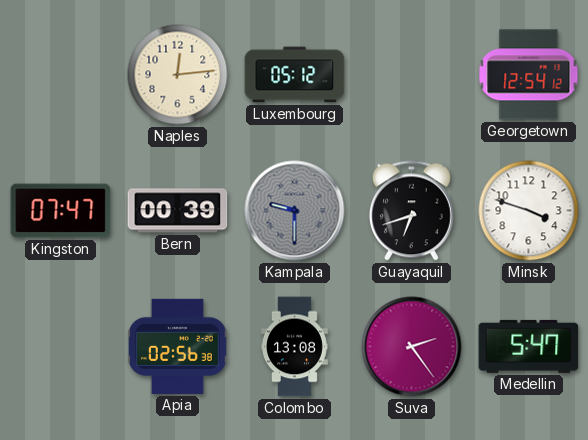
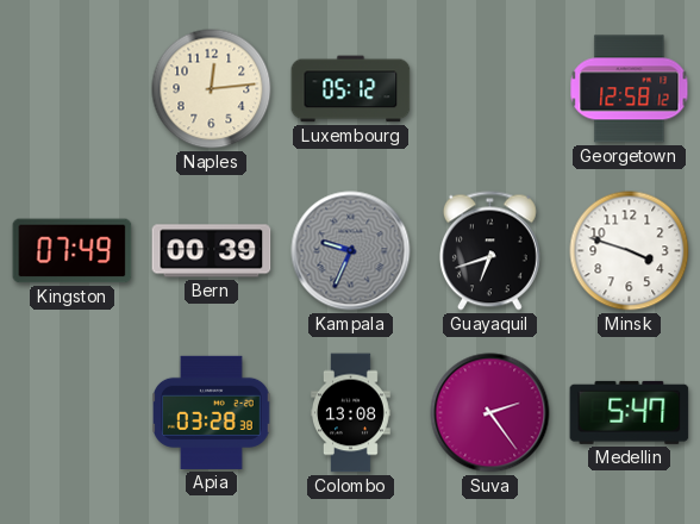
Georgetown: 12:54 -> 12:58 (630, 89)
Kingston: 07:47 -> 07:49 (73, 251)
Kampala: 9:30 -> 9:34 (351, 251)
Apia: 02:56 -> 03:28 (212, 412)
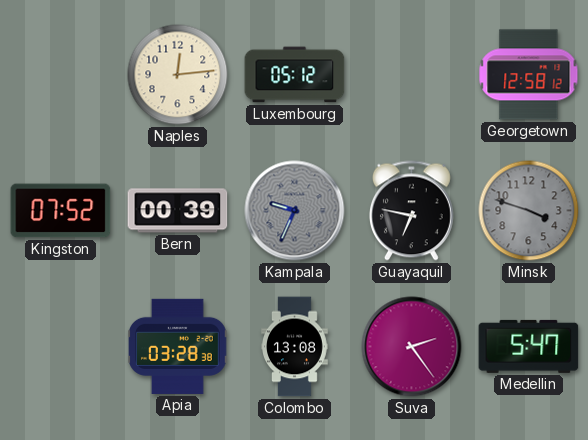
Kingston: 07:49 -> 07:52 (61, 211)
Guayaquil: 6:42 -> 6:47 (411, 211)
Minsk dial: white -> grey (529, 211)
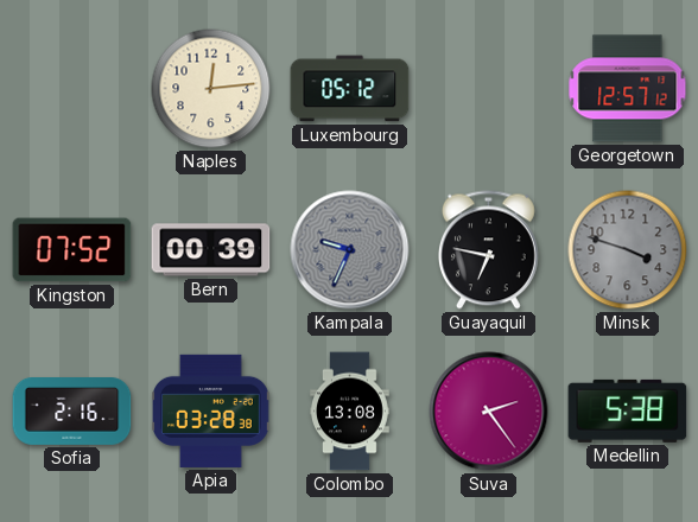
Georgetown: 12:58 -> 12:57 (628, 89)
Sofia: none -> 2:16 (72, 412)
Medellin: 5:47 -> 5:38 (628, 410)
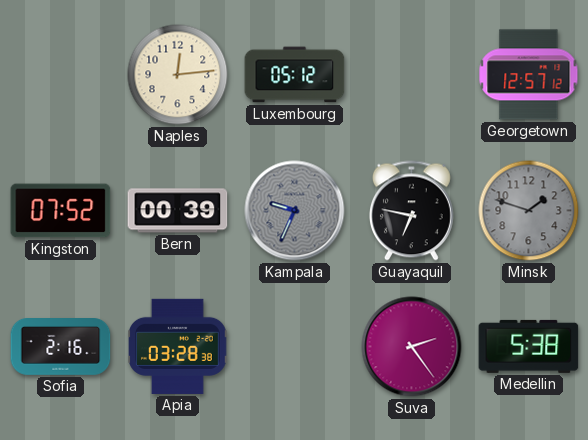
Minsk: 3:48 -> 1:48 (529, 211)
Colombo: 13:08 -> none (350, 412)
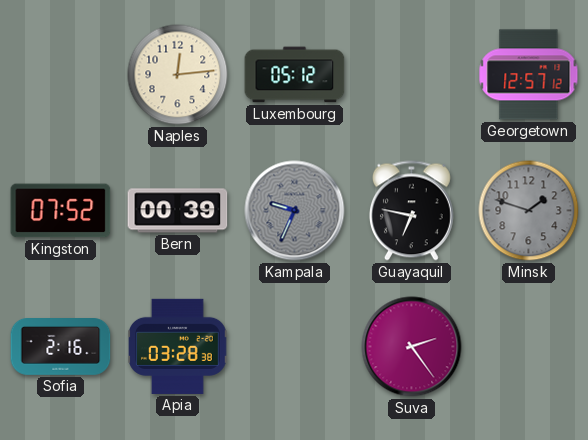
Medellin: 5:38 -> none (529, 346)
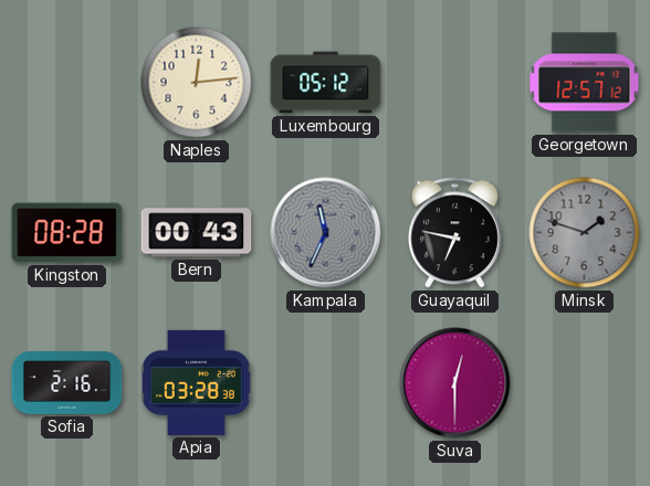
Kingston: 07:52 -> 08:28 (67, 233)
Bern: 00:39 -> 00:43 (197, 233)
Kampala: 9:34 -> 11:34 (326, 233)
Suva: 2:24 -> 12:30 (455, 383)
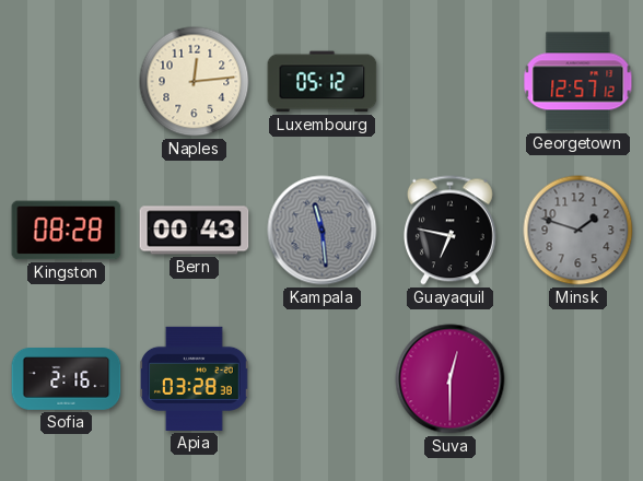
Kampala: 11:34 -> 11:29 (323, 231)
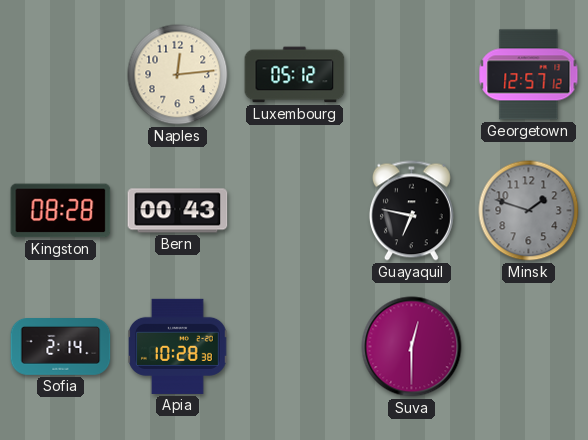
Kampala: 11:29 -> none (323, 231)
Sofia: 2:16 -> 2:14 (61, 347)
Apia: 03:28 -> 10:28 (178, 346)
